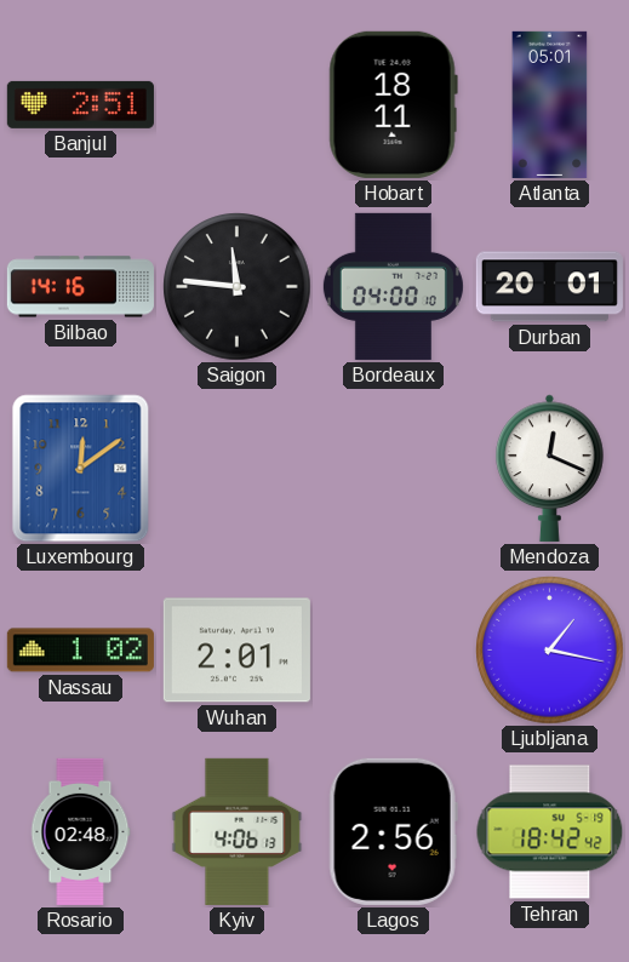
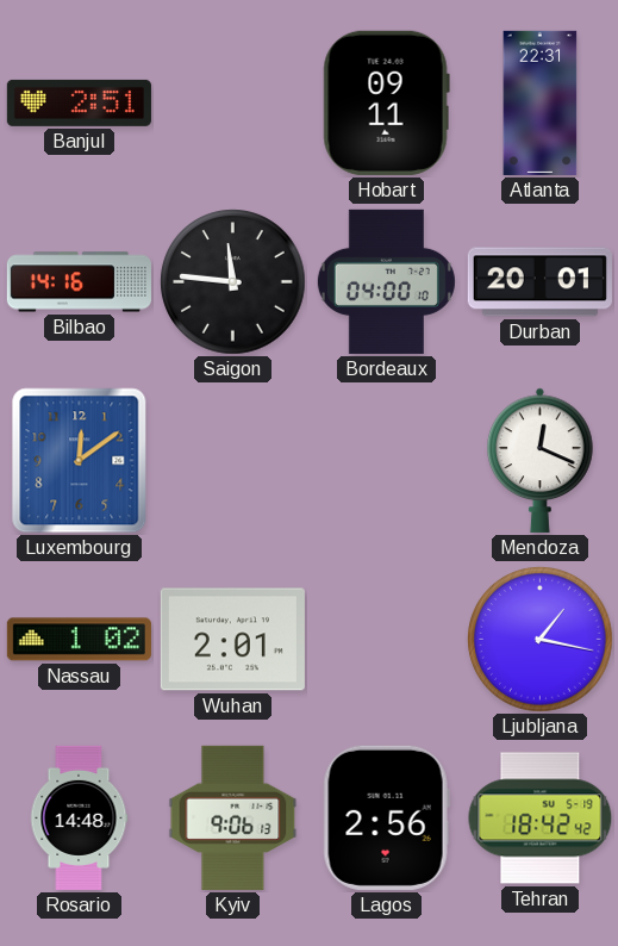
Hobart: 18:11 -> 09:11 (386, 102)
Atlanta: 05:01 -> 22:31 (541, 102)
Rosario: 02:48 -> 14:48 (79, 817)
Kyiv: 4:06 -> 9:06 (233, 817)
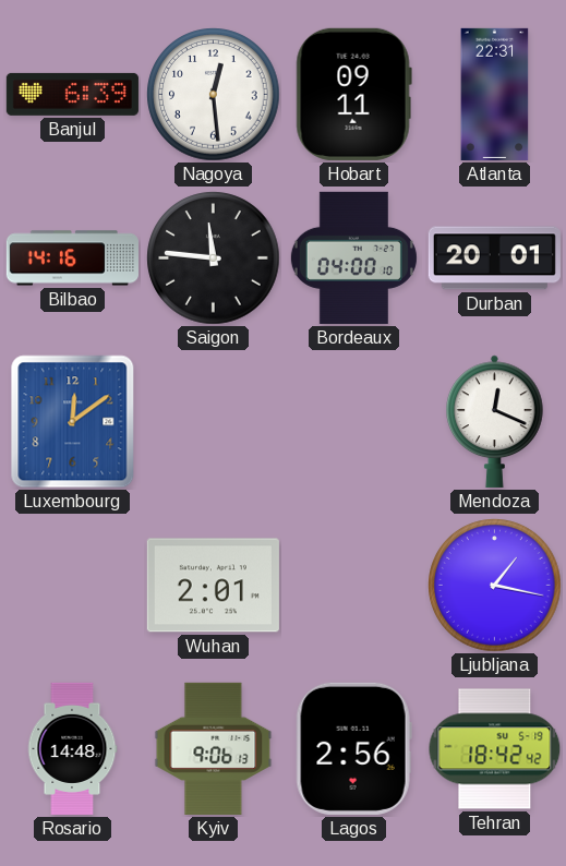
Banjul: 2:51 -> 6:39 (72, 94)
Nagoya: none -> 12:29 (214, 95)
Nassau: 1:02 -> none (79, 640)
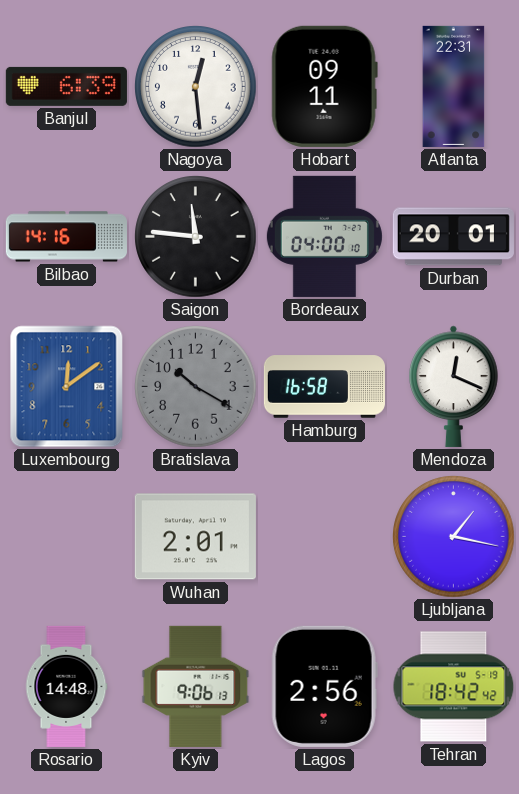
Bratislava: none -> 10:20 (196, 387)
Hamburg: none -> 16:58 (324, 387)
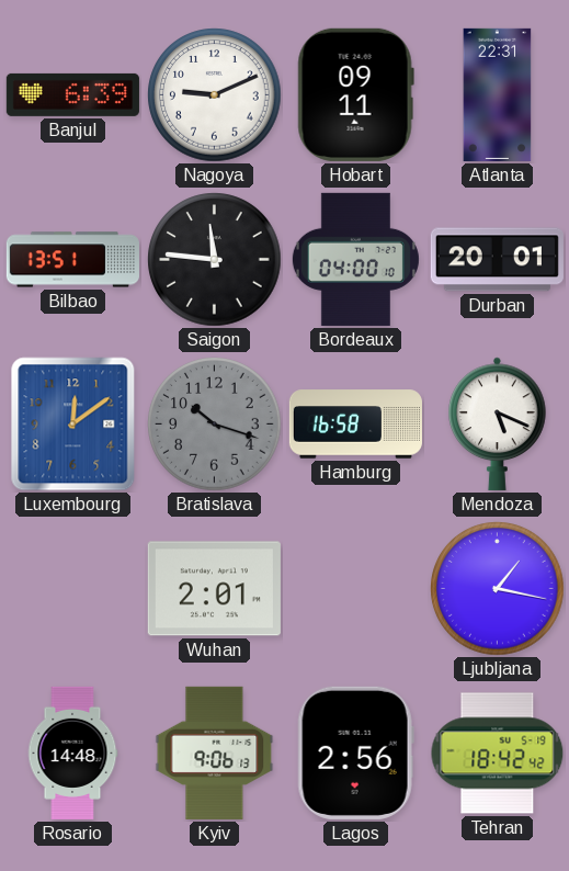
Nagoya: 12:29 -> 9:11 (215, 95)
Bilbao: 14:16 -> 13:51 (72, 260)
Bratislava: 10:20 -> 10:18 (215, 425)
Mendoza: 12:19 -> 5:19 (498, 423)
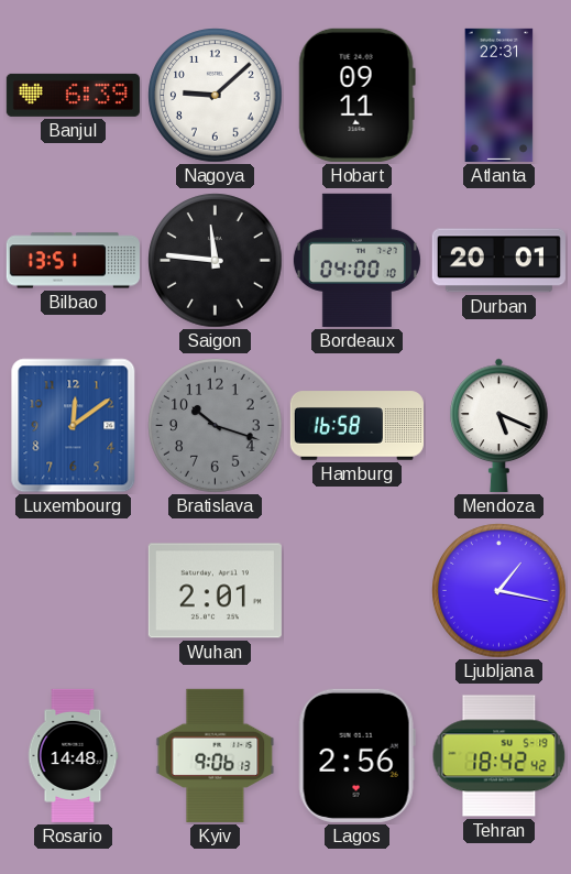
Nagoya: 9:11 -> 9:08 (216, 96)
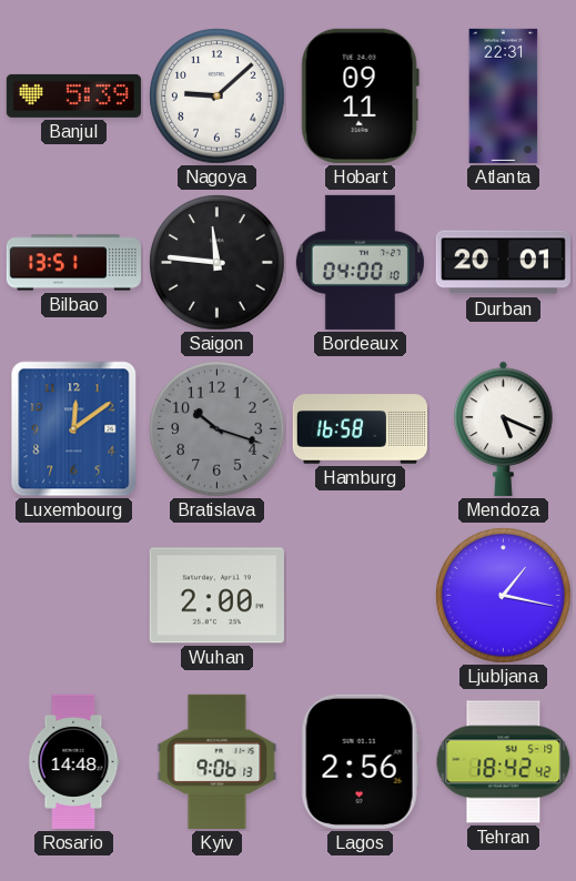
Banjul: 6:39 -> 5:39 (73, 95)
Wuhan: 2:01 -> 2:00 (216, 596)
